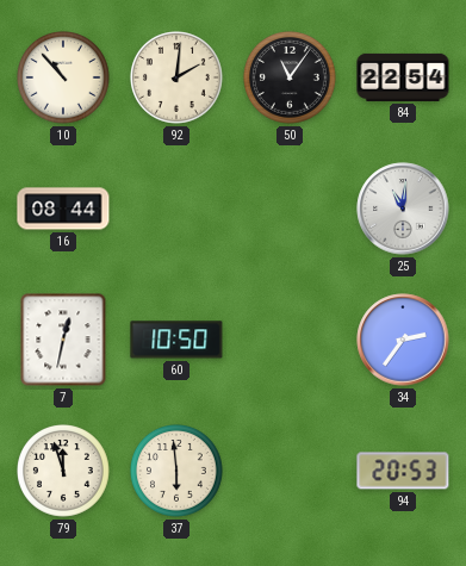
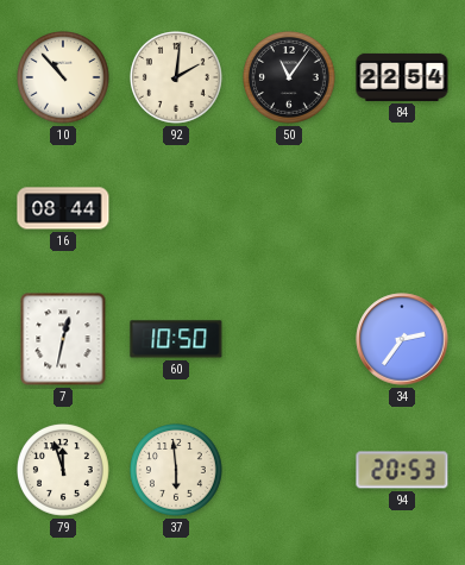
25: 11:01 -> none (403, 209)
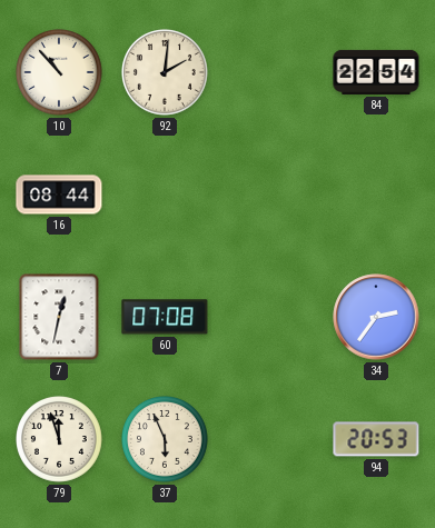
50: 11:06 -> none (290, 79)
60: 10:50 -> 07:08 (165, 317)
37: 5:59 -> 5:56 (166, 440)
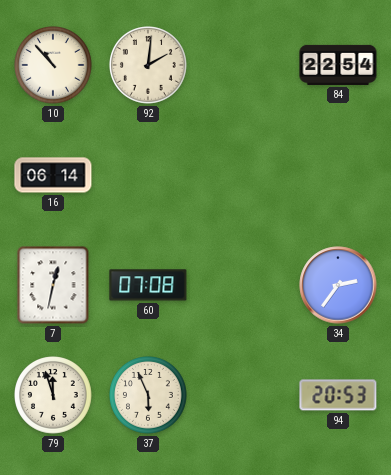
16: 08:44 -> 06:14 (53, 175)
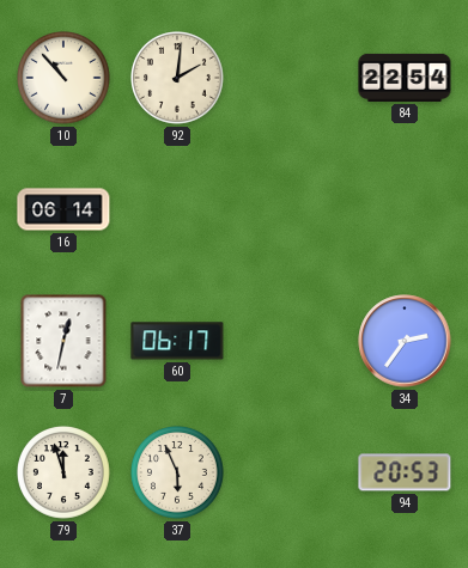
60: 07:08 -> 06:17 (177, 341)
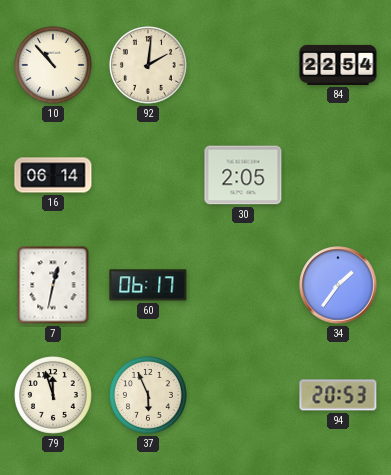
30: none -> 2:05 (243, 175)
34: 2:36 -> 1:36 (338, 285)
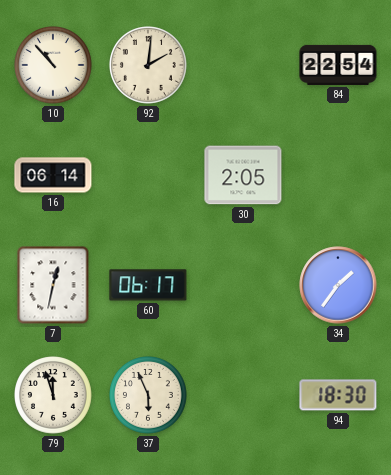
94: 20:53 -> 18:30 (338, 395)
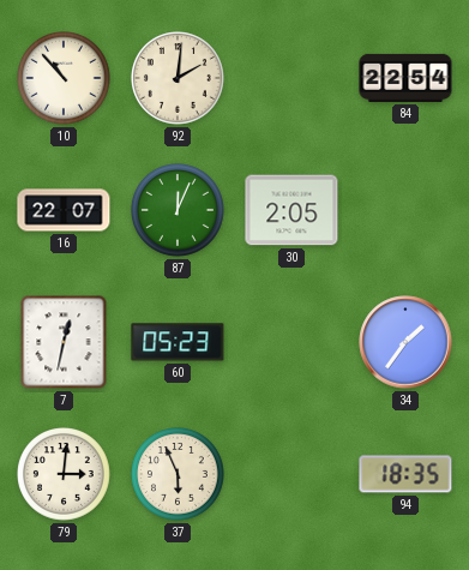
16: 06:14 -> 22:07 (64, 210)
87: none -> 12:04 (179, 211)
60: 06:17 -> 05:23 (178, 342)
79: 11:57 -> 3:01 (65, 475)
94: 18:30 -> 18:35 (405, 474)
